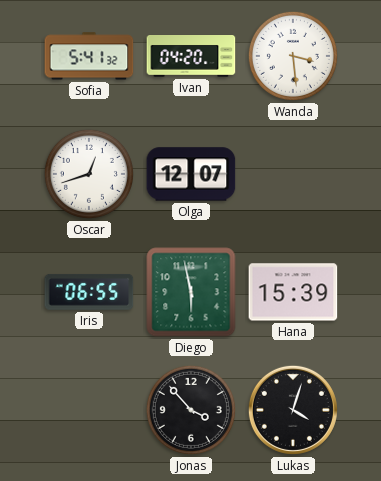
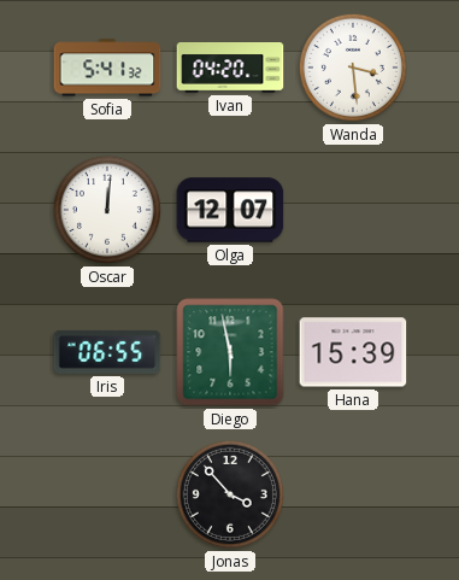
Oscar: 12:42 -> 12:01 (107, 210)
Lukas: 4:03 -> none (293, 410)
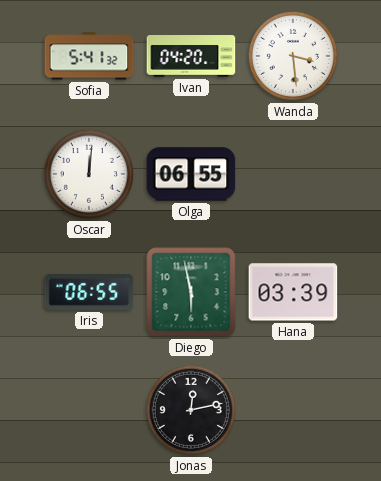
Olga: 12:07 -> 06:55 (191, 174)
Hana: 15:39 -> 03:39 (293, 292)
Jonas: 3:53 -> 12:13 (191, 410)
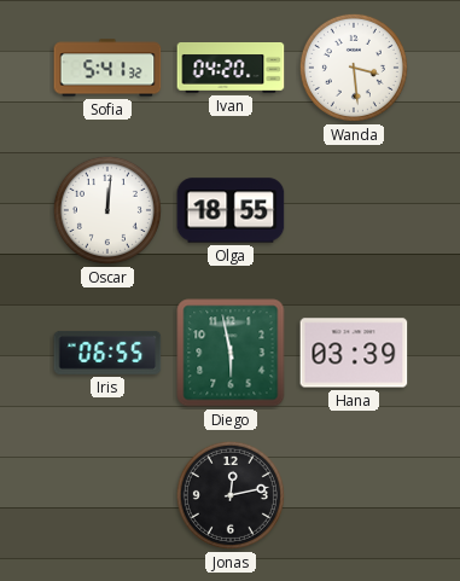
Olga: 06:55 -> 18:55 (231, 210)
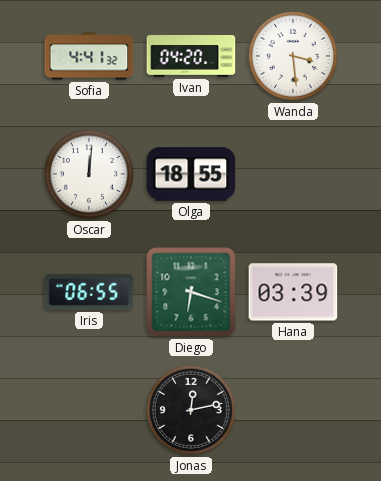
Sofia: 5:41 -> 4:41 (89, 56)
Diego: 5:58 -> 6:18 (191, 292)
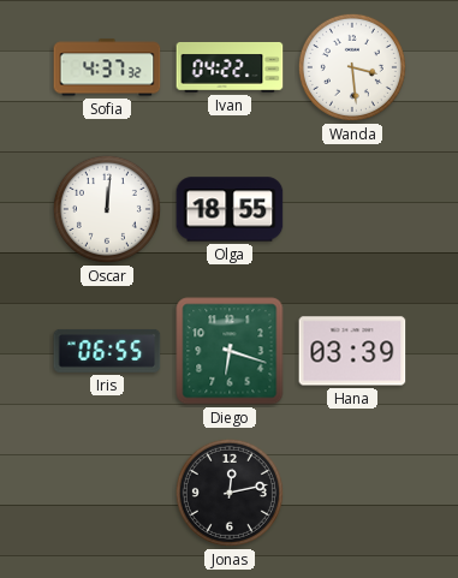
Sofia: 4:41 -> 4:37 (107, 67)
Ivan: 04:20 -> 04:22 (230, 67)
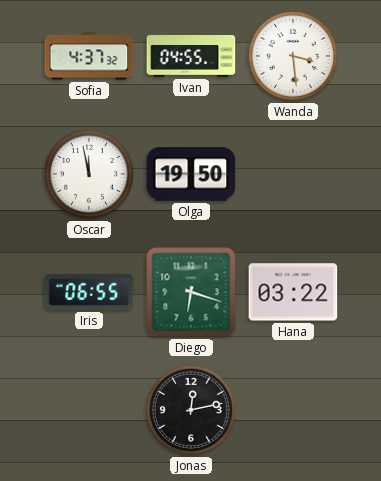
Ivan: 04:22 -> 04:55 (191, 56)
Oscar: 12:01 -> 11:58 (89, 174)
Olga: 18:55 -> 19:50 (191, 174)
Hana: 03:39 -> 03:22 (293, 292)
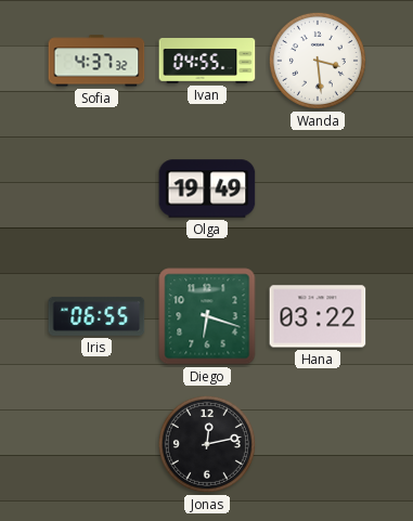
Oscar: 11:58 -> none (89, 174)
Olga: 19:50 -> 19:49 (207, 188)
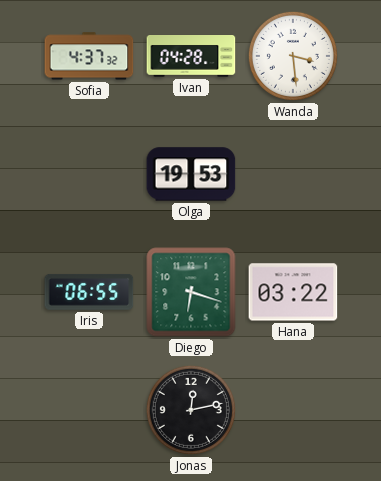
Ivan: 04:55 -> 04:28 (191, 56)
Olga: 19:49 -> 19:53 (191, 174)
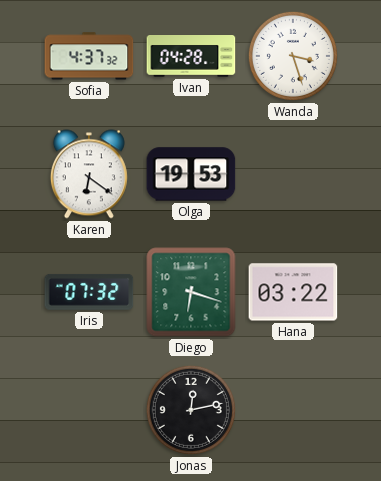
Wanda: 3:29 -> 3:27 (293, 56)
Karen: none -> 6:21 (89, 174)
Iris: 06:55 -> 07:32 (89, 292)
